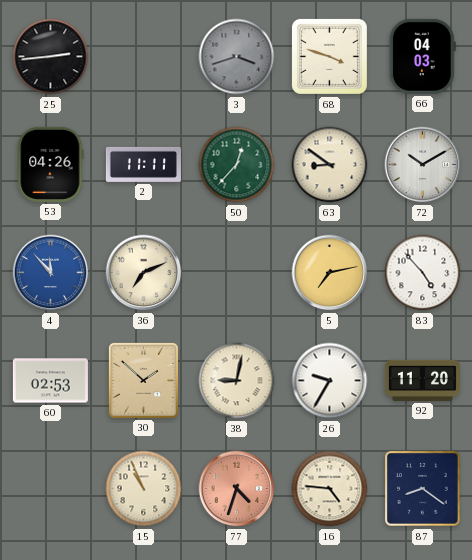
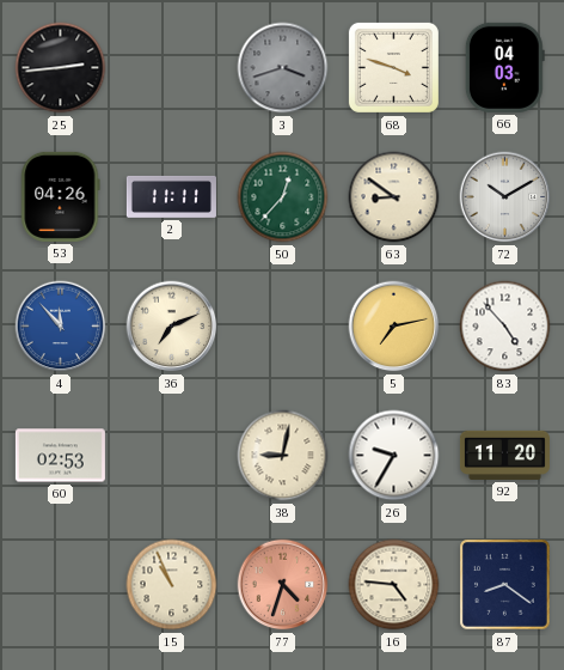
30: 1:52 -> none (143, 380)
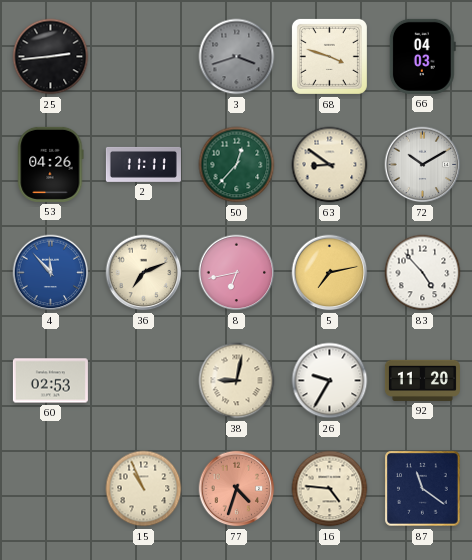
8: none -> 6:43 (237, 273)
87: 8:21 -> 11:21 (423, 489)
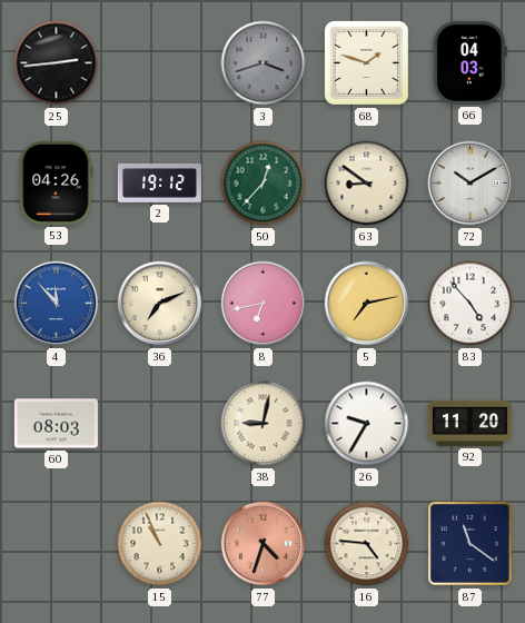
68: 3:48 -> 1:48 (366, 62)
2: 11:11 -> 19:12 (159, 182)
60: 02:53 -> 08:03 (56, 424)
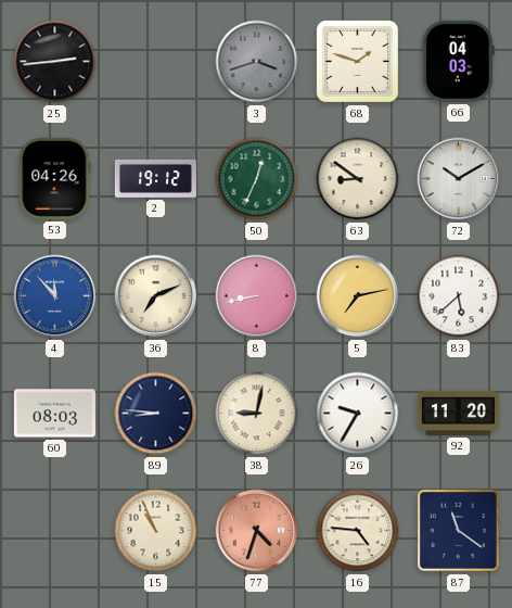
50: 12:37 -> 12:34 (257, 179)
8: 6:43 -> 8:43 (257, 296)
83: 4:53 -> 5:38 (459, 296)
89: none -> 8:46 (156, 414)
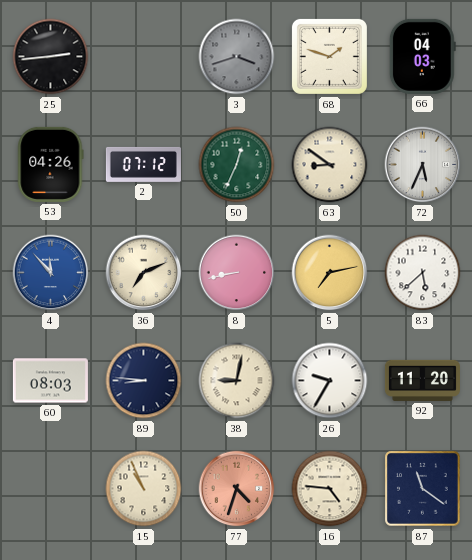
2: 19:12 -> 07:12 (143, 164)
72: 10:10 -> 5:34 (423, 165)
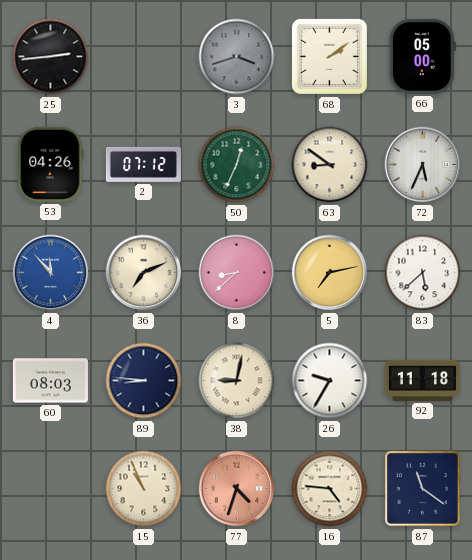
68: 1:48 -> 2:09 (329, 56)
66: 04:03 -> 05:00 (422, 56)
8: 8:43 -> 8:38 (237, 273)
92: 11:20 -> 11:18 (422, 380)
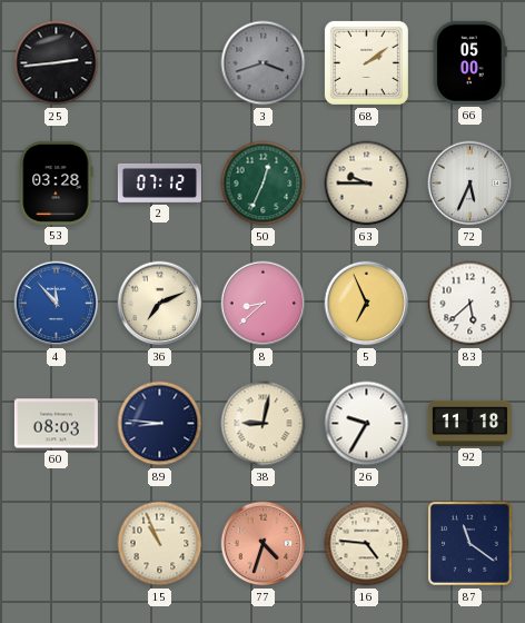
53: 04:26 -> 03:28 (57, 182)
63: 8:51 -> 9:45 (367, 184)
5: 7:13 -> 6:56 (367, 304)
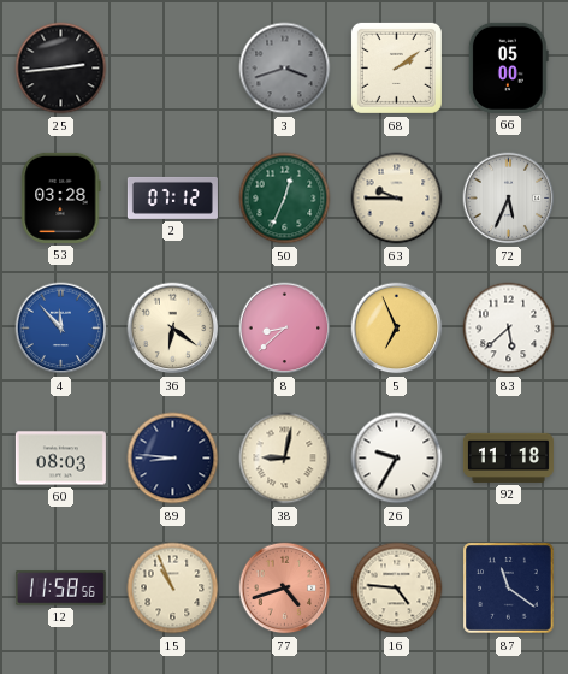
36: 7:11 -> 6:21 (173, 329)
12: none -> 11:58 (60, 589)
77: 4:33 -> 4:42 (285, 589)
